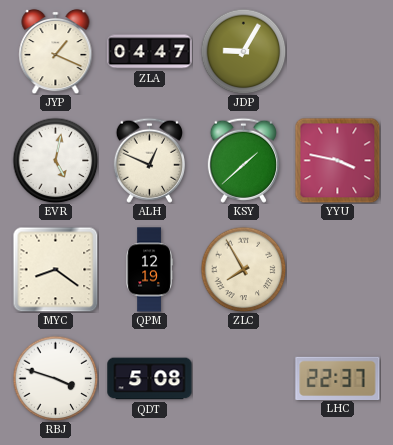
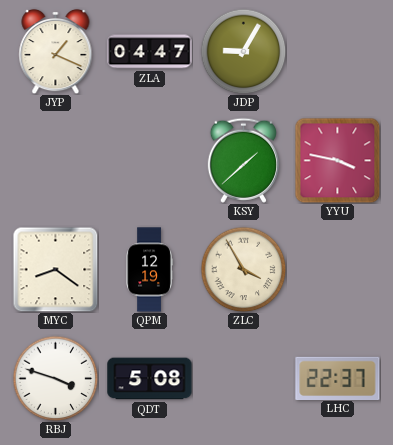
EVR: 5:02 -> none (55, 160)
ALH: 12:49 -> none (149, 160)
ZLC: 7:55 -> 3:55 (243, 269)
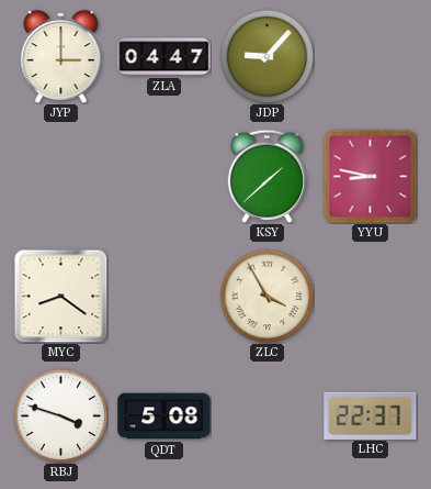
JYP: 1:19 -> 3:00 (61, 56)
JDP: 9:05 -> 9:07 (266, 56)
YYU: 3:47 -> 8:47 (370, 176)
QPM: 12:19 -> none (149, 270)
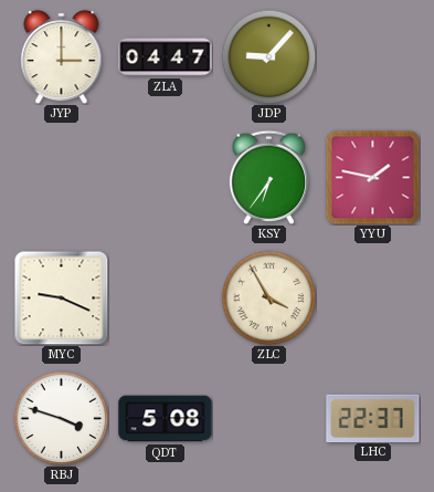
KSY: 1:38 -> 6:36 (268, 177)
YYU: 8:47 -> 1:47 (372, 177)
MYC: 8:21 -> 9:19 (61, 297)
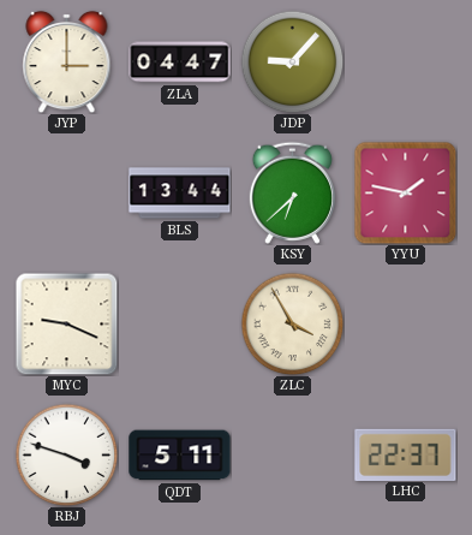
BLS: none -> 13:44 (180, 194)
KSY: 6:36 -> 6:38 (292, 192)
QDT: 5:08 -> 5:11 (180, 456)
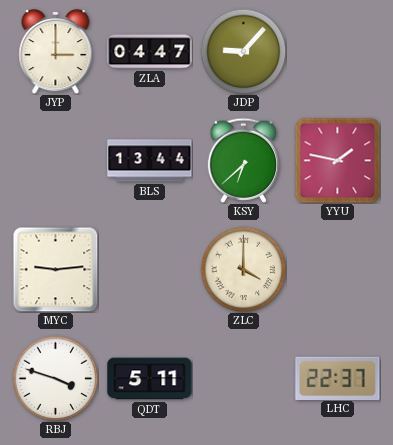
MYC: 9:19 -> 9:14 (55, 269)
ZLC: 3:55 -> 4:00 (243, 269)
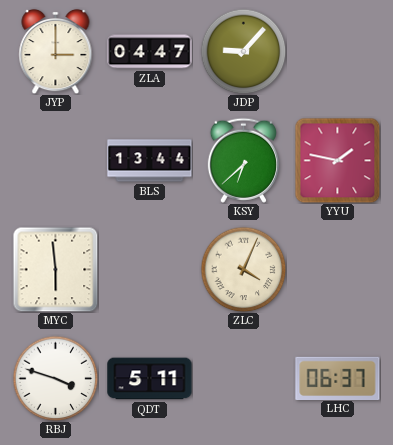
MYC: 9:14 -> 5:59 (55, 269)
ZLC: 4:00 -> 4:04 (243, 269)
LHC: 22:37 -> 06:37 (338, 378)
